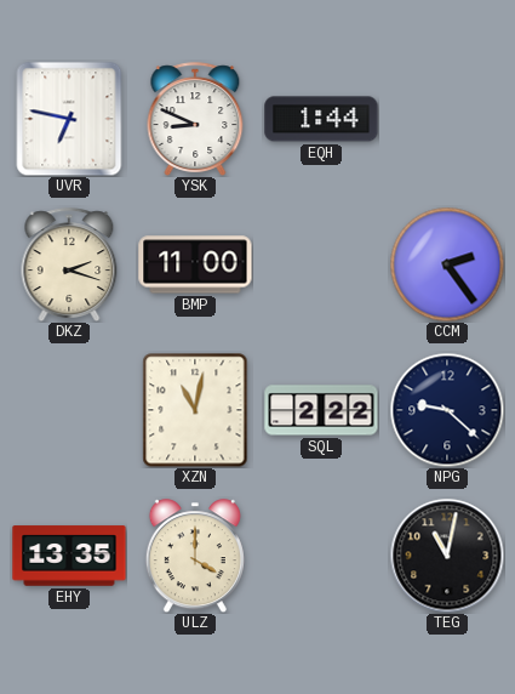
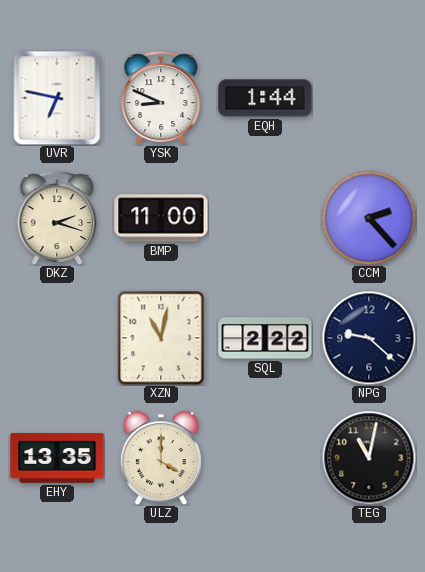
CCM: 2:24 -> 2:23 (369, 218)
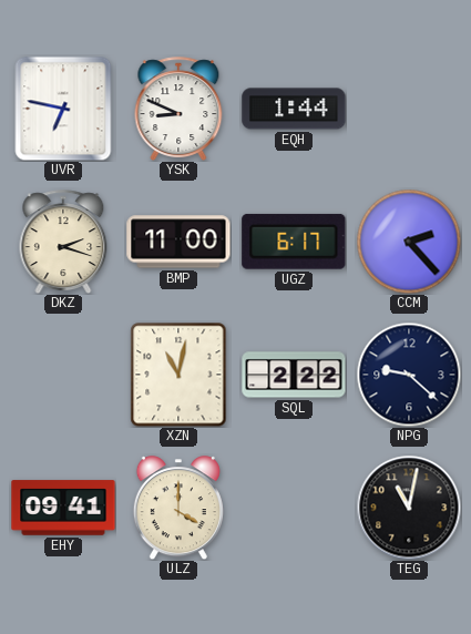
UGZ: none -> 6:17 (294, 242)
EHY: 13:35 -> 09:41 (63, 508)
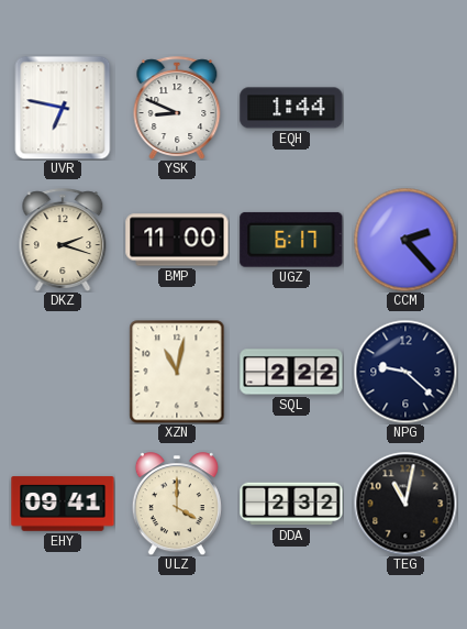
DDA: none -> 2:32 (291, 504)
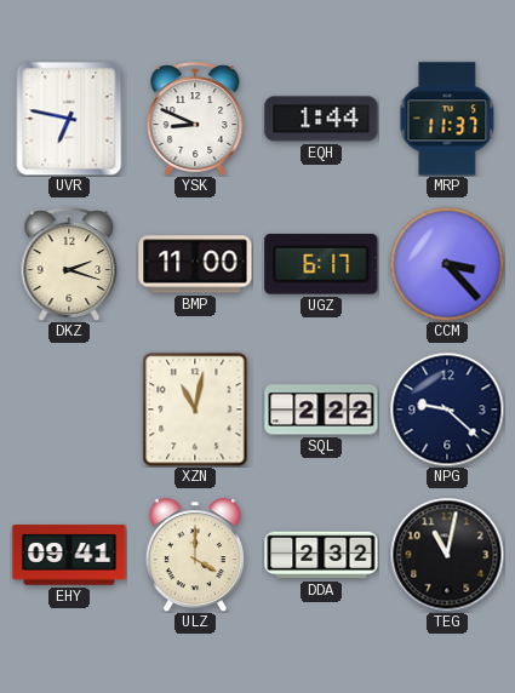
MRP: none -> 11:37 (447, 119)
CCM: 2:23 -> 3:23 (447, 264)
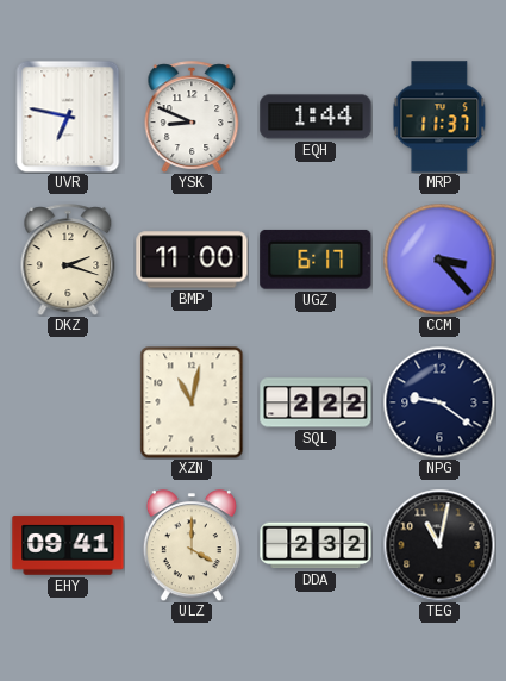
NPG: 9:22 -> 9:21 (439, 402)
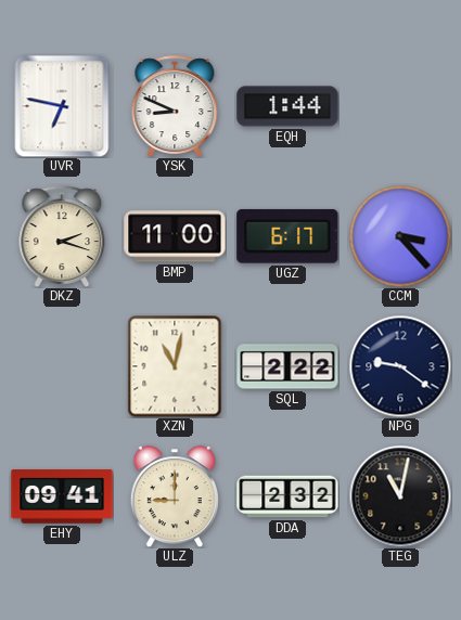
MRP: 11:37 -> none (439, 117)
ULZ: 4:00 -> 9:00 (175, 496)
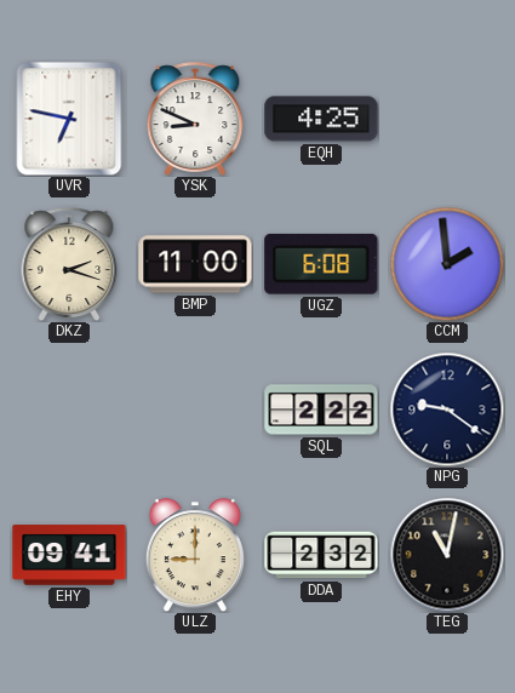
EQH: 1:44 -> 4:25 (321, 119)
UGZ: 6:17 -> 6:08 (321, 264)
CCM: 3:23 -> 1:59 (447, 264)
XZN: 11:02 -> none (175, 366)
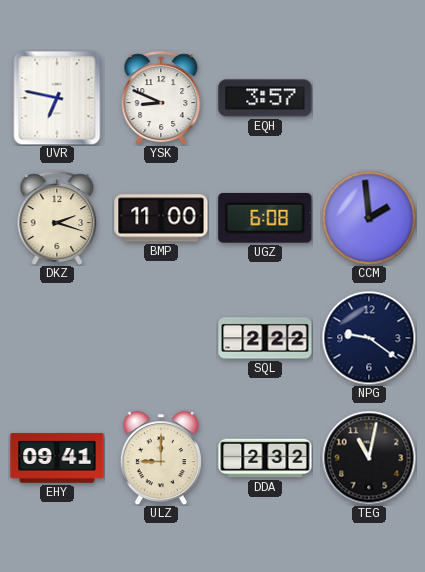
EQH: 4:25 -> 3:57 (265, 98)
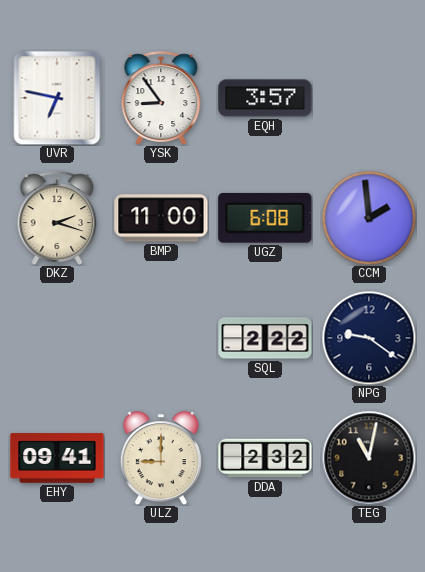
YSK: 8:49 -> 8:54 (161, 98)
